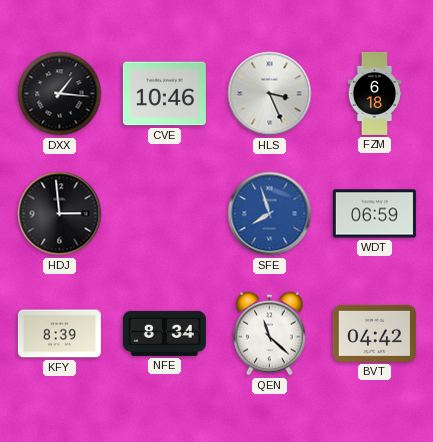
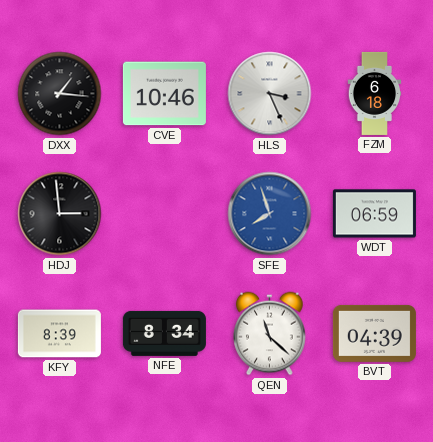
BVT: 04:42 -> 04:39 (374, 333)
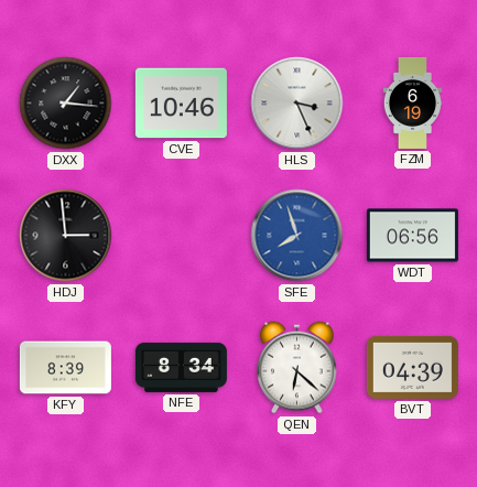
FZM: 6:18 -> 6:19 (413, 102)
WDT: 06:59 -> 06:56 (412, 236)
QEN: 11:22 -> 6:22 (297, 368)
